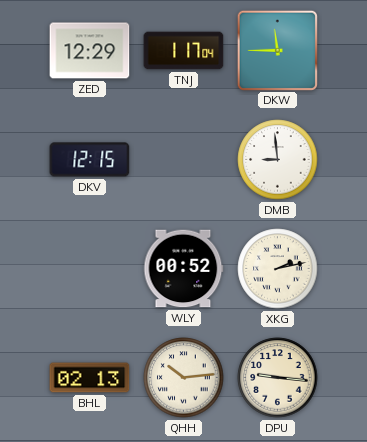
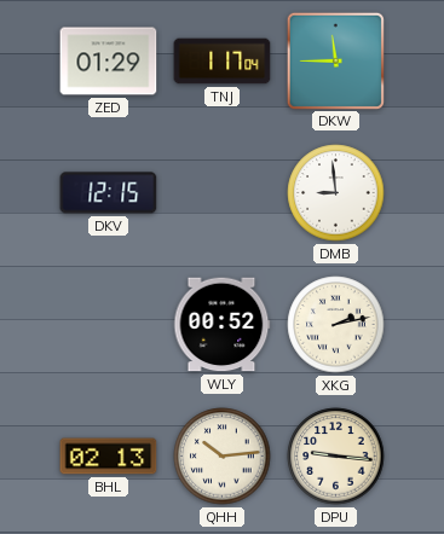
ZED: 12:29 -> 01:29 (109, 62)
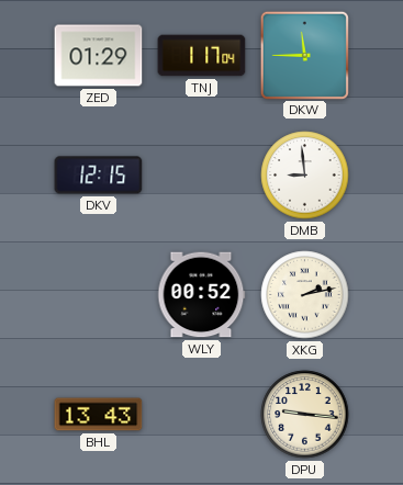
BHL: 02:13 -> 13:43 (99, 415)
QHH: 10:14 -> none (223, 457)
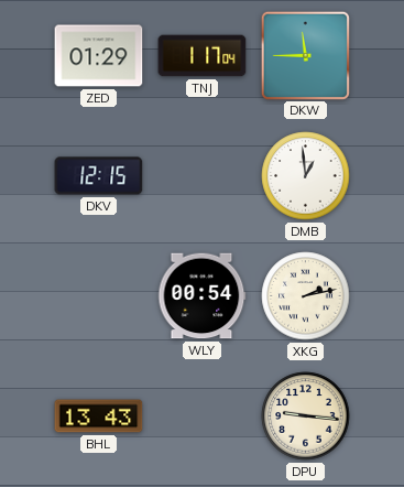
DMB: 8:59 -> 12:59 (306, 176)
WLY: 00:52 -> 00:54 (203, 296)
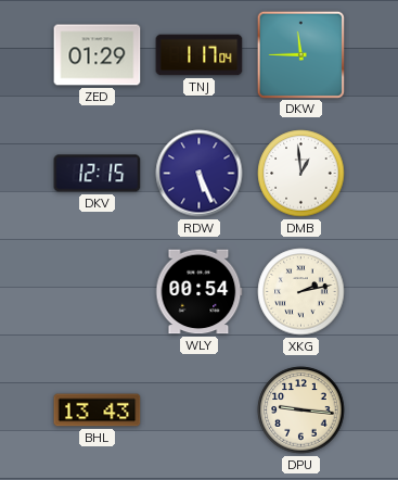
RDW: none -> 5:26 (200, 174)
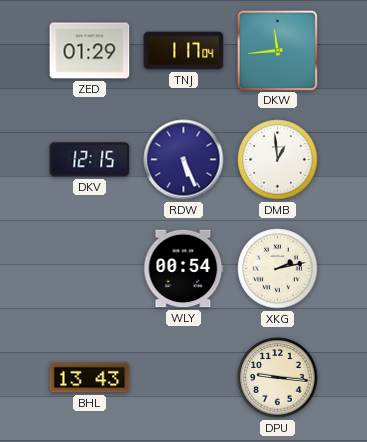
DKW: 11:45 -> 11:44 (277, 50)
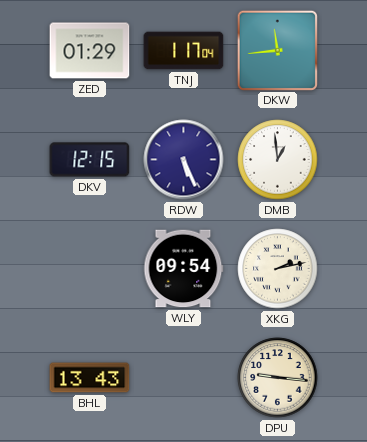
WLY: 00:54 -> 09:54 (184, 269)
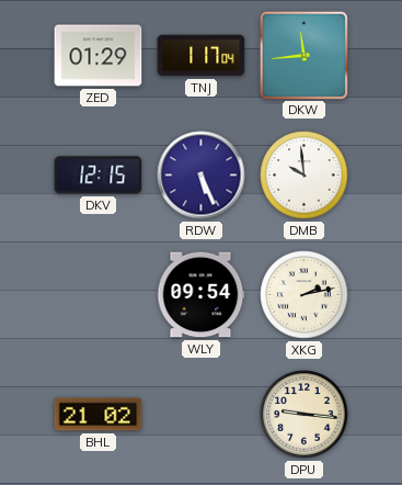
DMB: 12:59 -> 9:59 (305, 176)
BHL: 13:43 -> 21:02 (99, 415)
